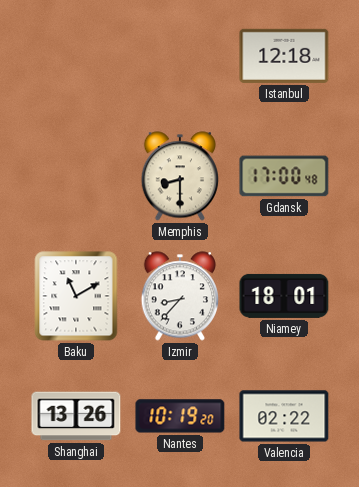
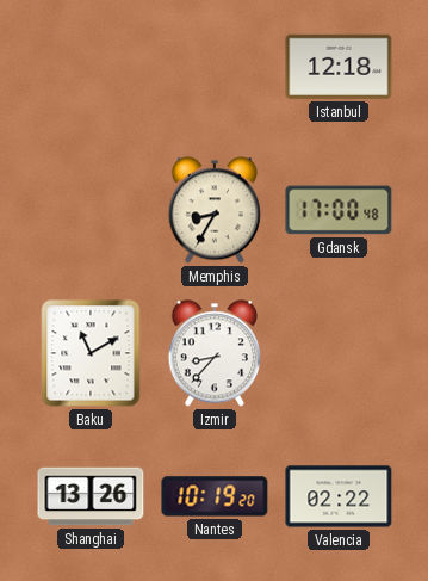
Memphis: 8:30 -> 8:35 (213, 210)
Niamey: 18:01 -> none (284, 296)
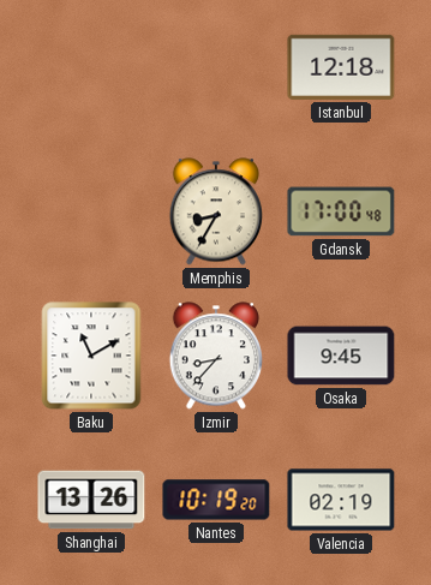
Osaka: none -> 9:45 (341, 356)
Valencia: 02:22 -> 02:19 (341, 500)
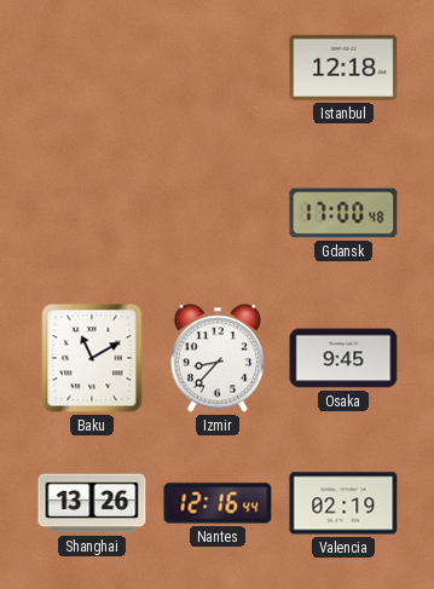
Memphis: 8:35 -> none (215, 211)
Nantes: 10:19 -> 12:16 (218, 503)
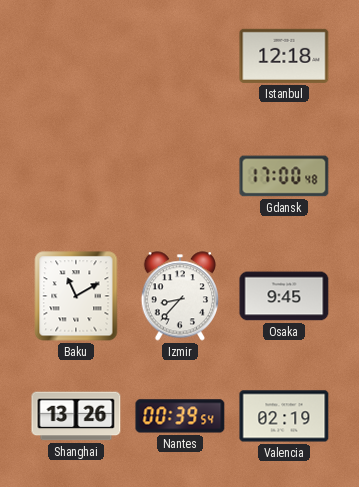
Nantes: 12:16 -> 00:39 (180, 416)
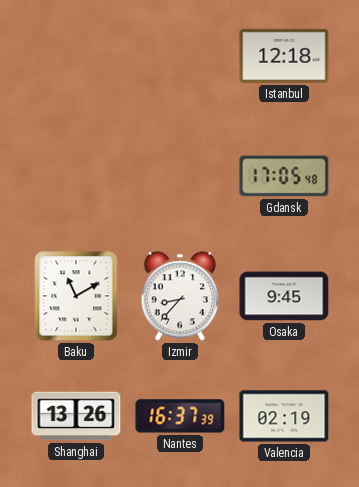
Gdansk: 17:00 -> 17:05 (284, 176)
Nantes: 00:39 -> 16:37 (180, 416)
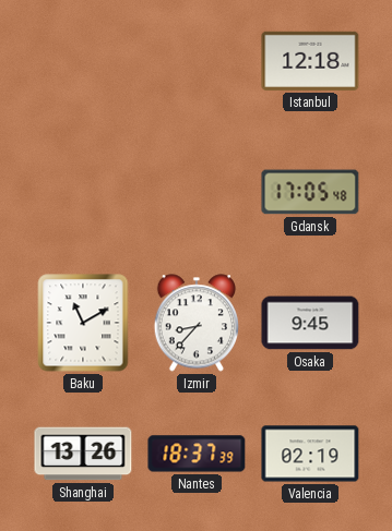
Nantes: 16:37 -> 18:37 (197, 454)
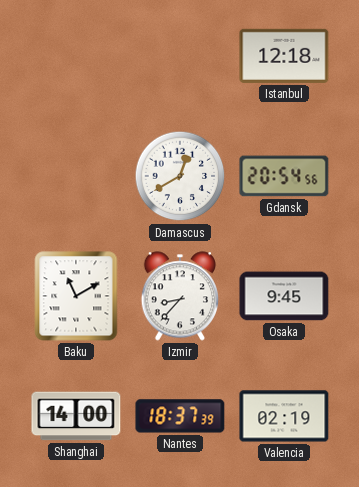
Damascus: none -> 12:40 (180, 176)
Gdansk: 17:05 -> 20:54 (284, 176)
Shanghai: 13:26 -> 14:00 (76, 416)
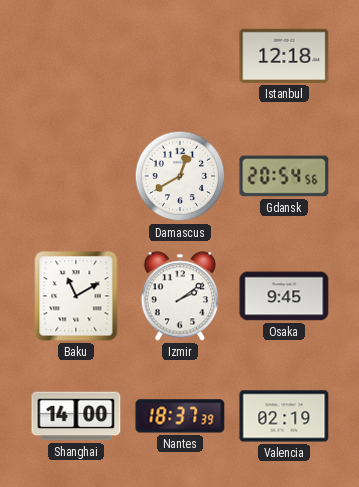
Izmir: 8:37 -> 2:09 (179, 296)
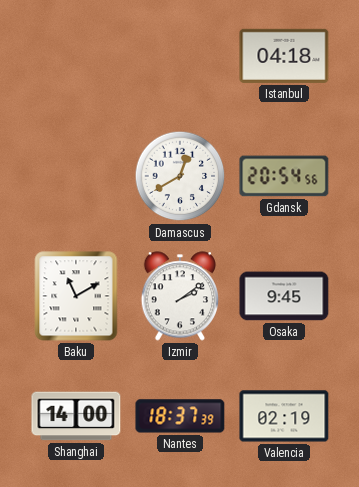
Istanbul: 12:18 -> 04:18 (284, 56)
